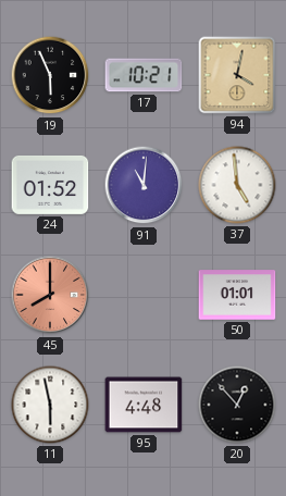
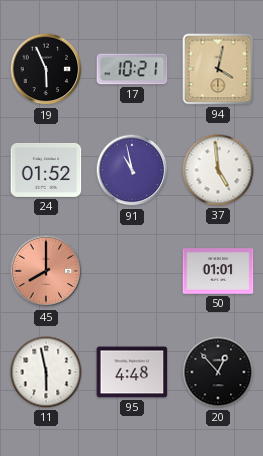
91: 11:01 -> 10:58 (132, 170)
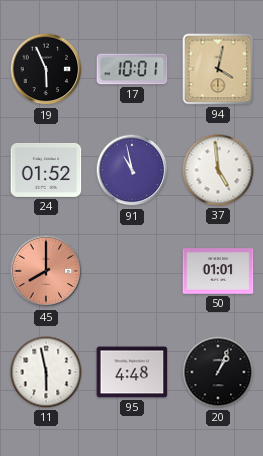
17: 10:21 -> 10:01 (132, 69)
20: 12:53 -> 1:04 (218, 372)
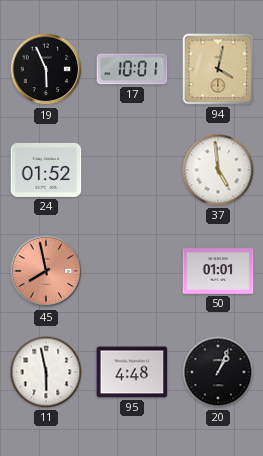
91: 10:58 -> none (132, 170)
45: 8:00 -> 7:58 (46, 271)
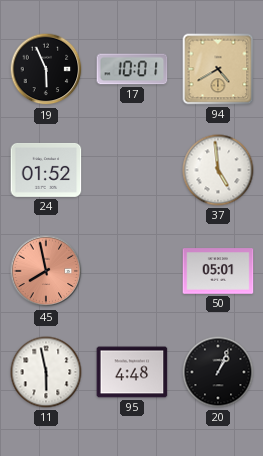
94: 4:02 -> 4:40 (218, 69)
50: 01:01 -> 05:01 (218, 271)
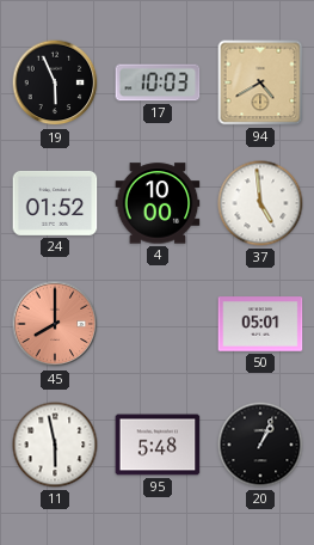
17: 10:01 -> 10:03 (158, 82)
4: none -> 10:00 (158, 203)
45: 7:58 -> 8:00 (55, 324)
95: 4:48 -> 5:48 (158, 445)
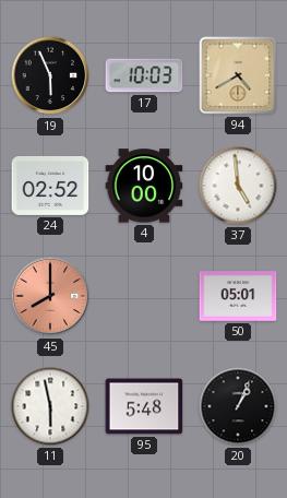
24: 01:52 -> 02:52 (50, 186)
